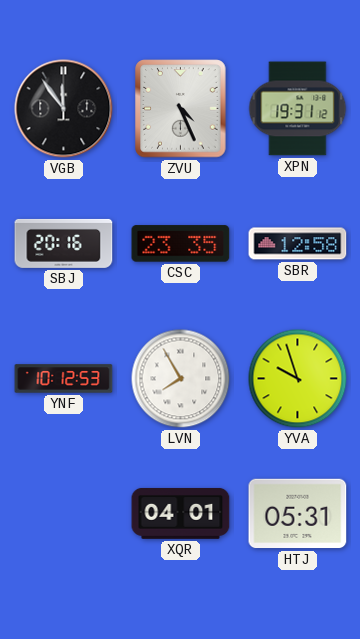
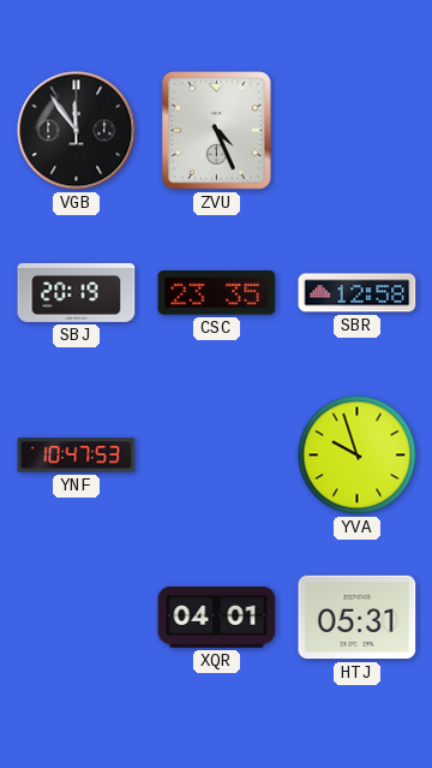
XPN: 19:31 -> none (298, 109)
SBJ: 20:16 -> 20:19 (77, 292)
YNF: 10:12 -> 10:47 (77, 456)
LVN: 7:55 -> none (181, 379)
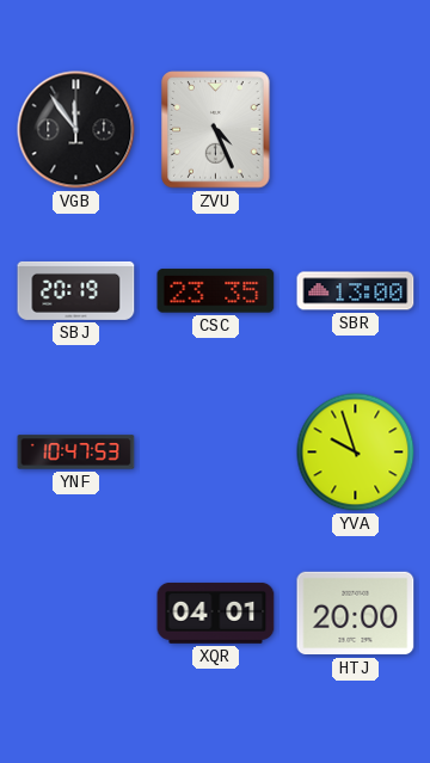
SBR: 12:58 -> 13:00 (356, 291)
HTJ: 05:31 -> 20:00 (356, 614)
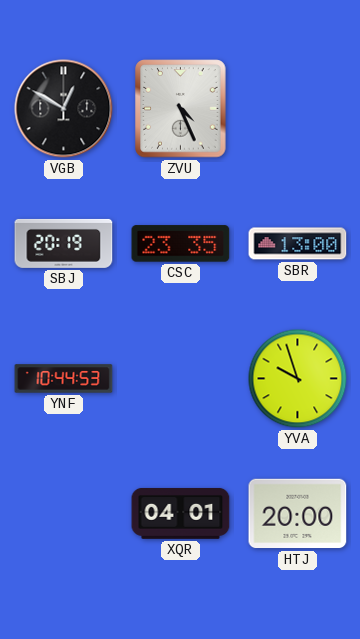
VGB: 11:54 -> 12:50 (64, 109)
YNF: 10:47 -> 10:44 (64, 379)
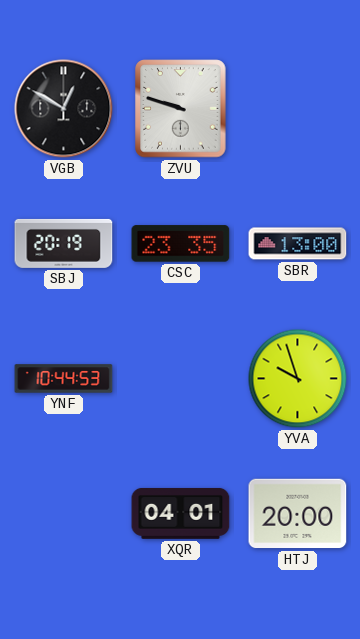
ZVU: 4:26 -> 9:48 (181, 109)
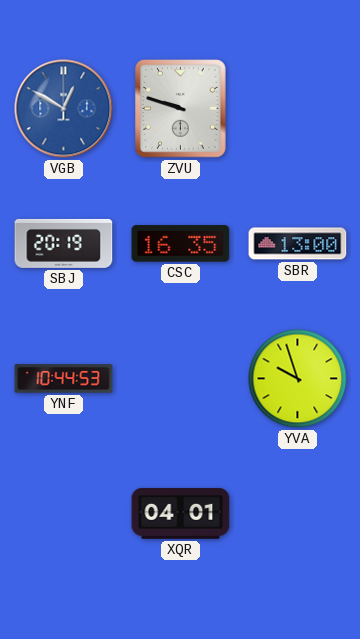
VGB dial: black -> blue (64, 109)
CSC: 23:35 -> 16:35 (181, 244)
HTJ: 20:00 -> none (298, 514)
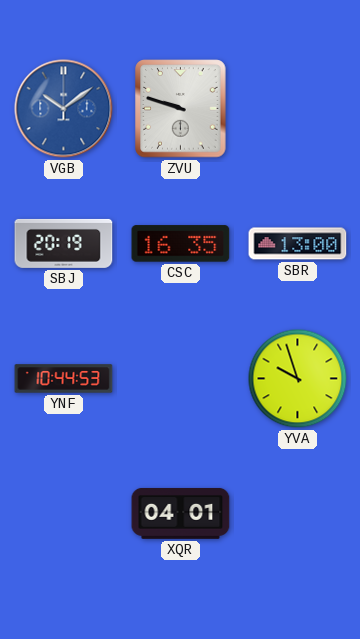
VGB: 12:50 -> 10:09 (64, 109)
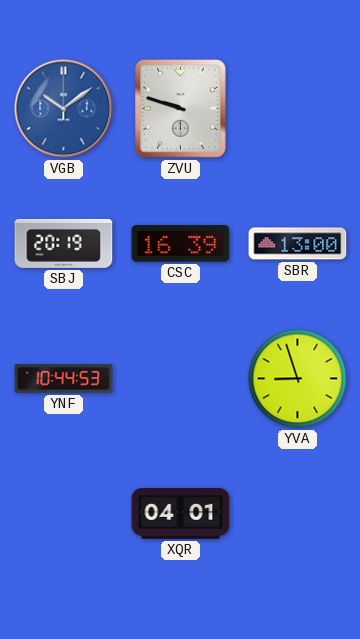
CSC: 16:35 -> 16:39 (181, 244)
YVA: 9:57 -> 8:57 (298, 379)
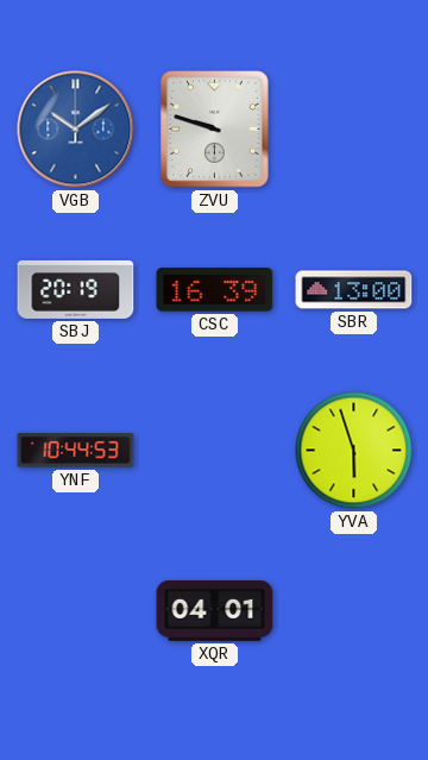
YVA: 8:57 -> 5:57 (354, 451)
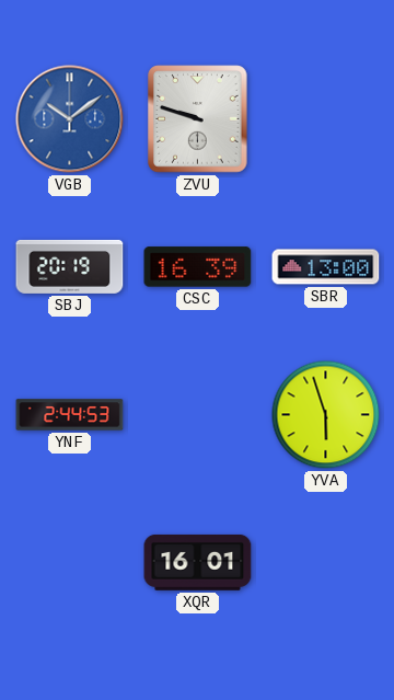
YNF: 10:44 -> 2:44 (70, 415)
XQR: 04:01 -> 16:01 (198, 563)
